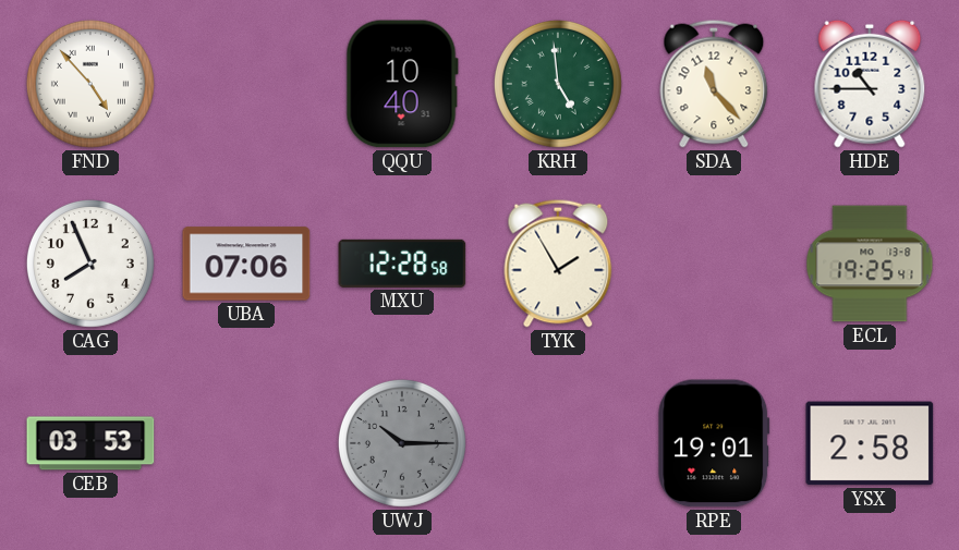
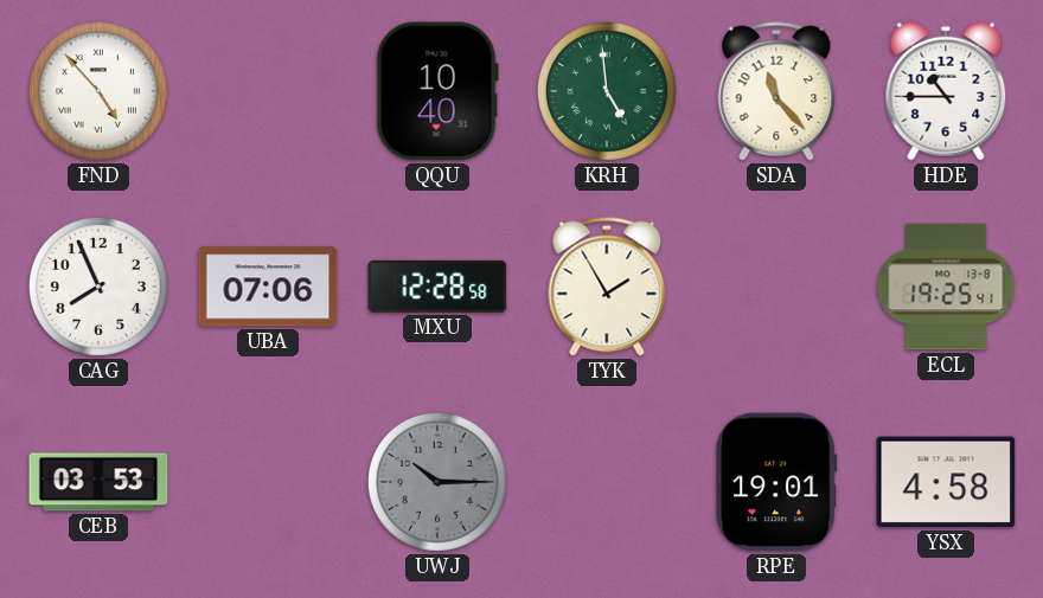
YSX: 2:58 -> 4:58 (946, 482)
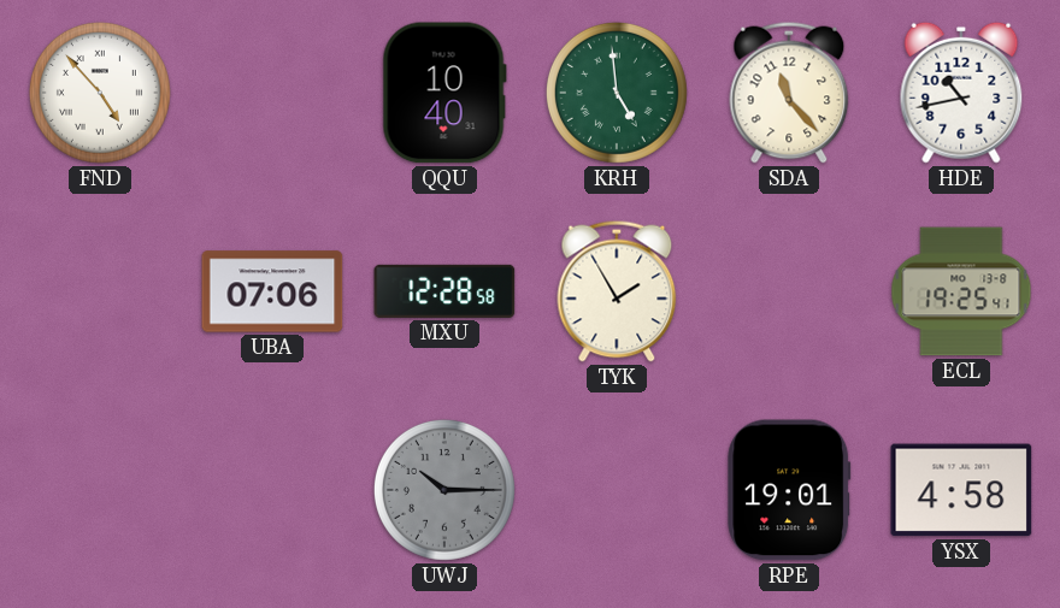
HDE: 10:45 -> 10:43 (961, 93)
CAG: 7:56 -> none (98, 287)
CEB: 03:53 -> none (98, 482)
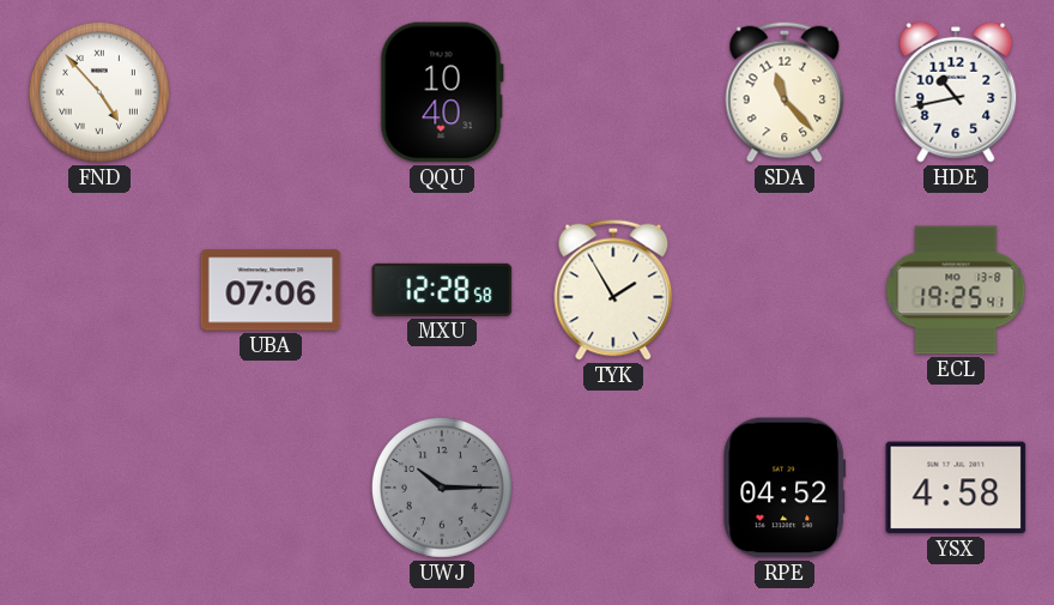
KRH: 4:59 -> none (617, 93)
RPE: 19:01 -> 04:52 (785, 488)
